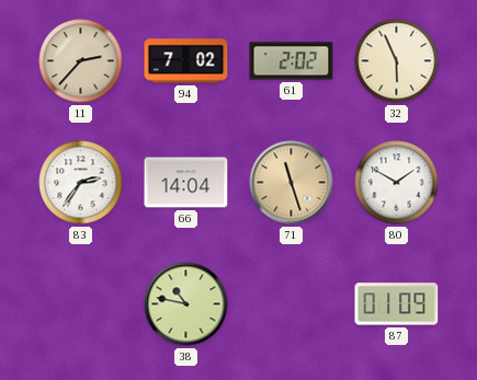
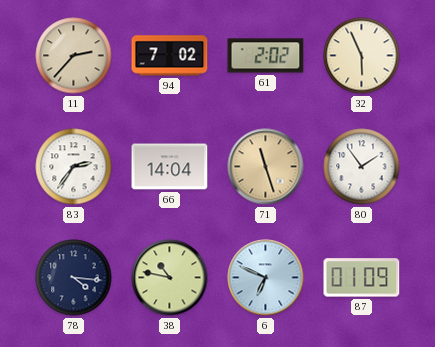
80: 1:50 -> 1:54 (362, 167)
78: none -> 4:16 (74, 278)
6: none -> 6:49 (266, 278)
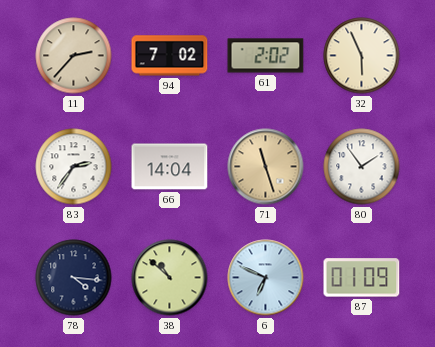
38: 10:47 -> 10:52 (170, 278)
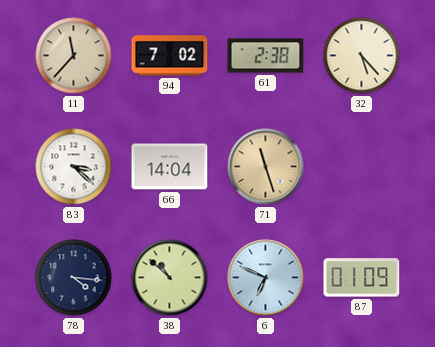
11: 2:37 -> 11:37 (74, 56)
61: 2:02 -> 2:38 (266, 56)
32: 5:56 -> 5:23 (362, 56)
83: 2:36 -> 3:22 (74, 167)
80: 1:54 -> none (362, 167)
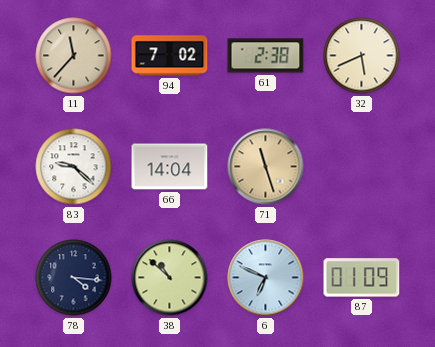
32: 5:23 -> 5:41 (362, 56)
83: 3:22 -> 9:22 (74, 167)
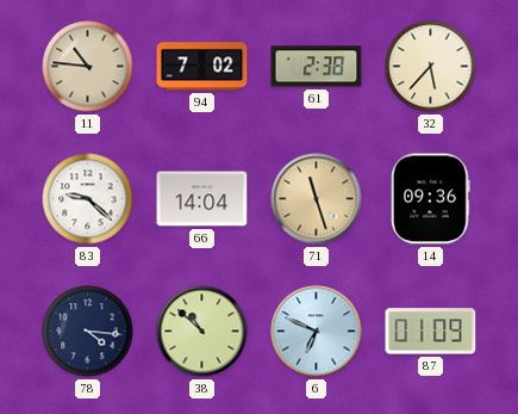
11: 11:37 -> 10:46 (88, 67)
32: 5:41 -> 5:37 (431, 67)
14: none -> 09:36 (431, 199)
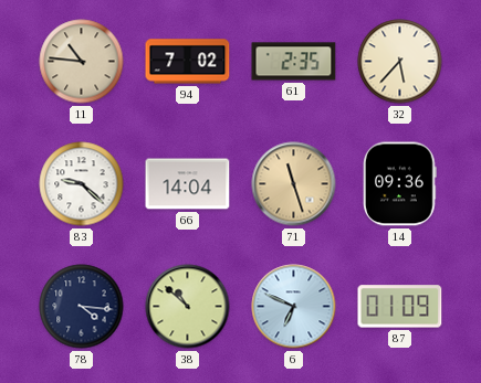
61: 2:38 -> 2:35 (294, 62)
